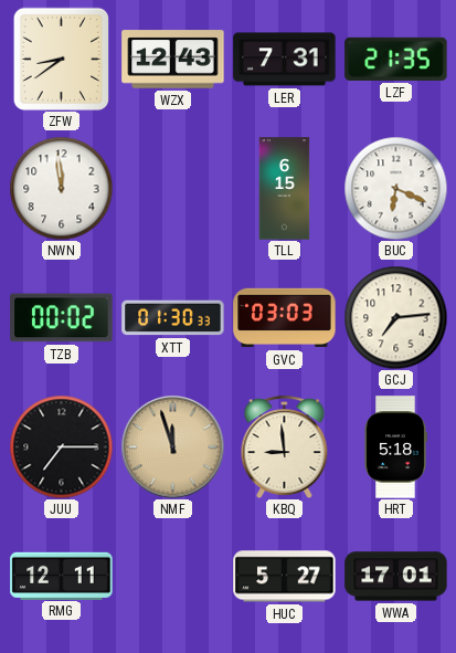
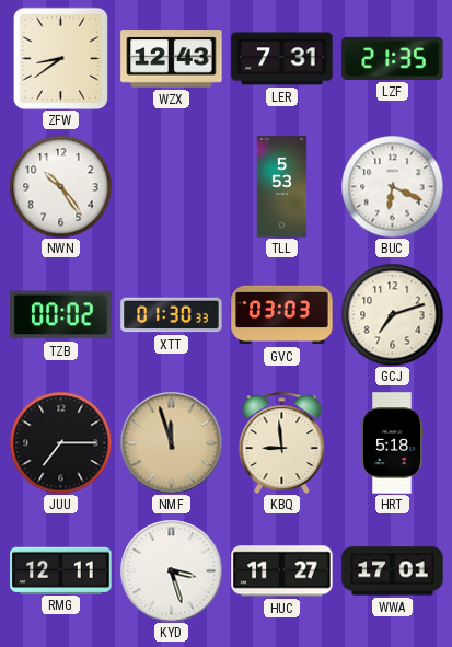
NWN: 11:59 -> 10:24 (60, 186)
TLL: 6:15 -> 5:53 (282, 187)
GCJ: 7:14 -> 7:12 (392, 314)
KYD: none -> 3:27 (171, 570)
HUC: 5:27 -> 11:27 (282, 571)
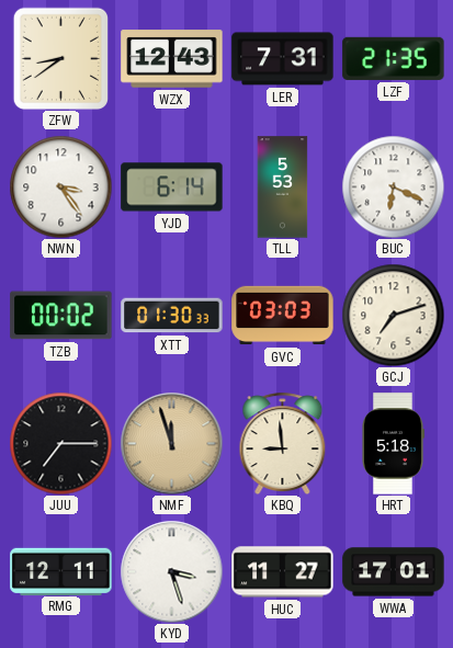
NWN: 10:24 -> 3:24 (60, 186)
YJD: none -> 6:14 (172, 187)
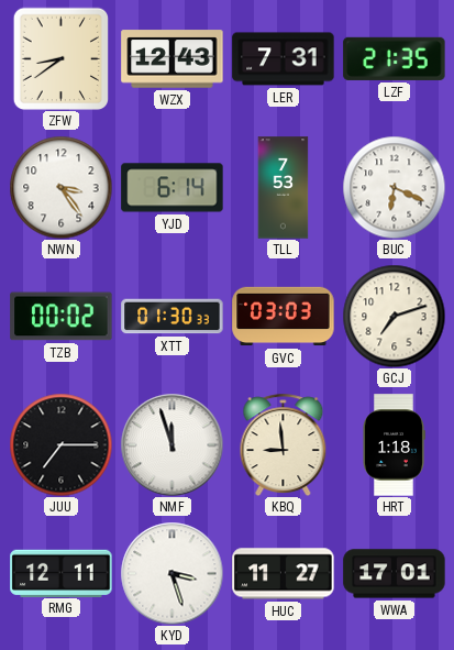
TLL: 5:53 -> 7:53 (284, 188)
NMF dial: champagne -> white (171, 444)
HRT: 5:18 -> 1:18 (395, 445)
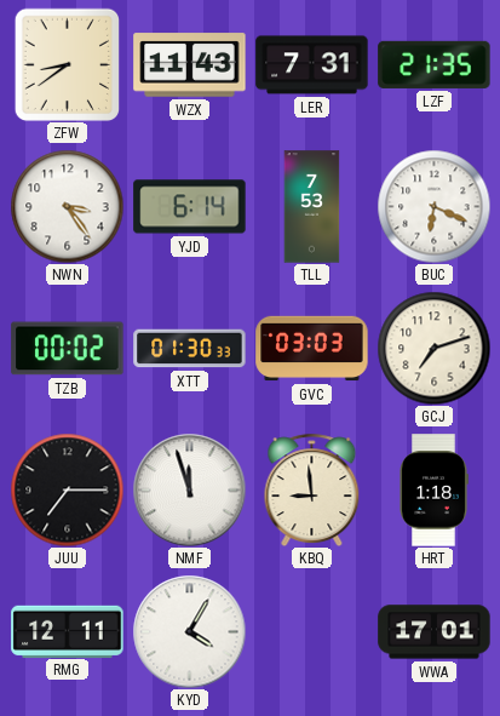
WZX: 12:43 -> 11:43 (190, 65)
KYD: 3:27 -> 4:05 (189, 631)
HUC: 11:27 -> none (284, 574)
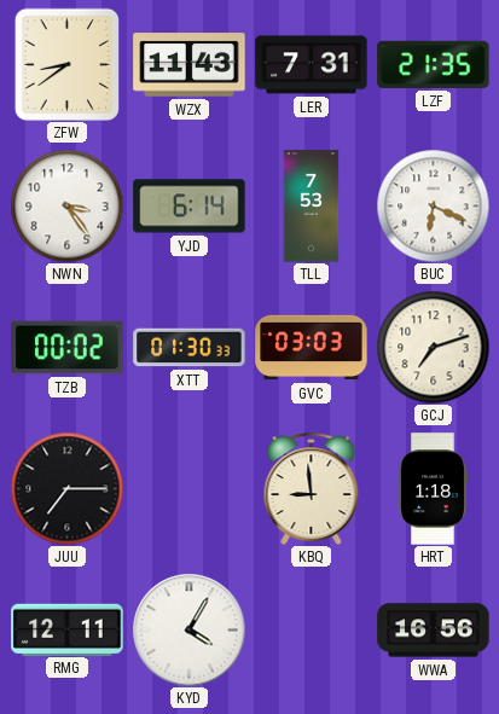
NMF: 11:57 -> none (189, 489)
WWA: 17:01 -> 16:56 (434, 631)
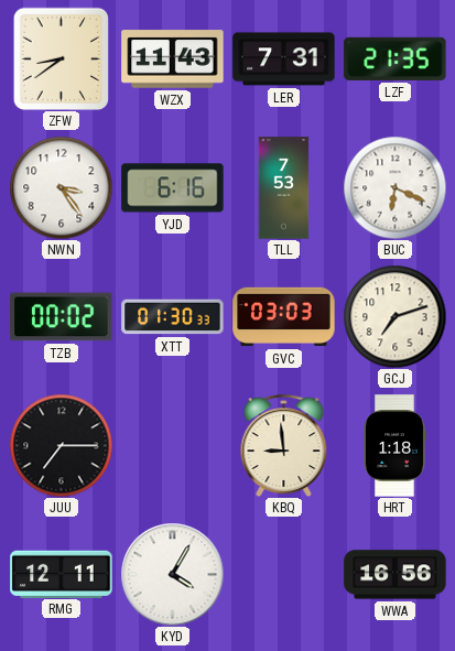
YJD: 6:14 -> 6:16 (173, 188)
